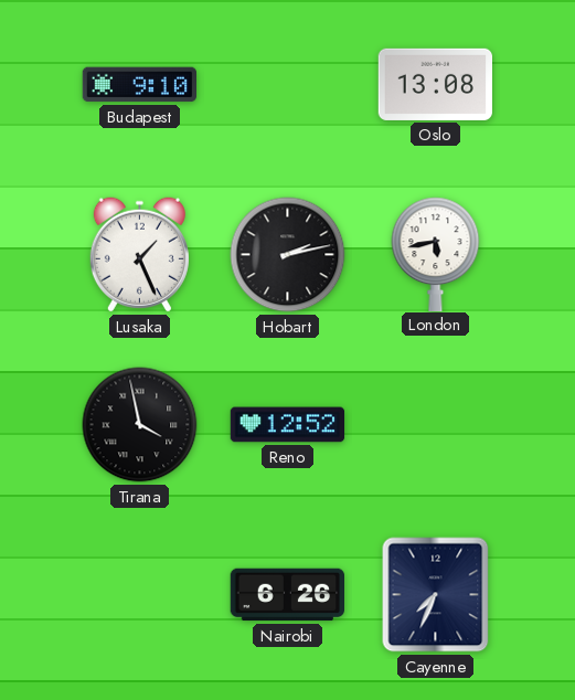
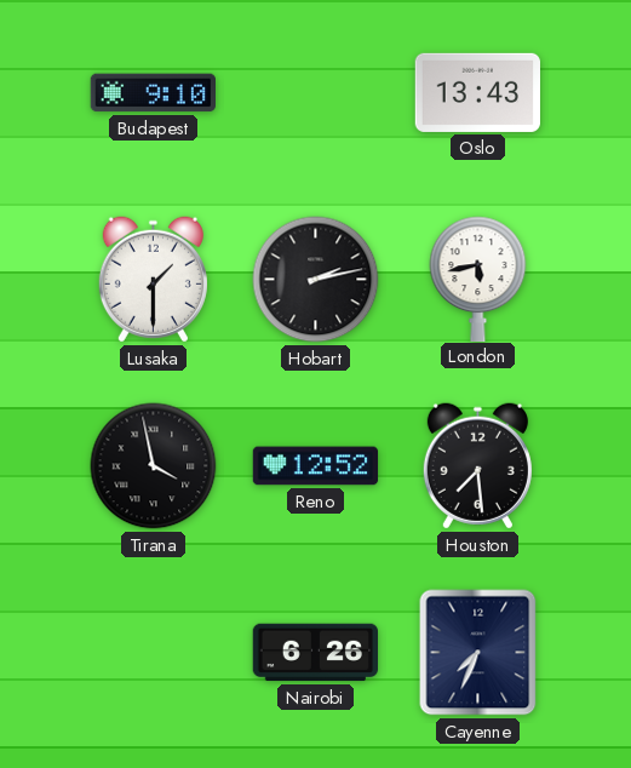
Oslo: 13:08 -> 13:43 (477, 92)
Lusaka: 1:26 -> 1:30 (153, 280)
Houston: none -> 7:29 (477, 466)
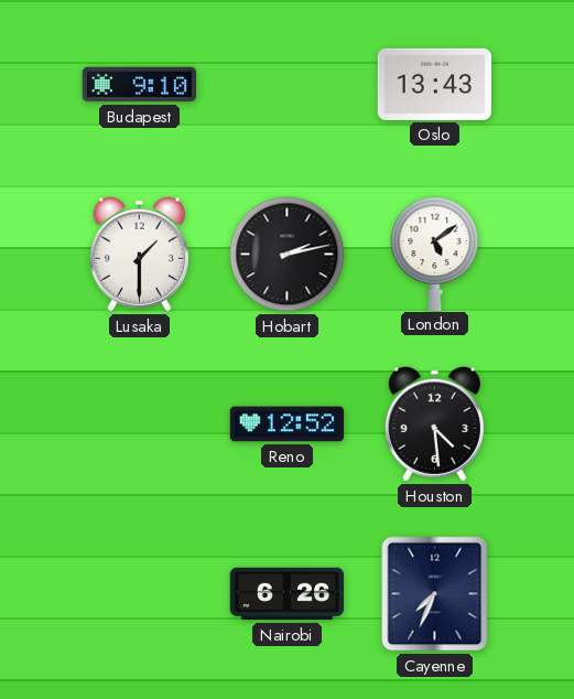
London: 5:43 -> 5:09 (435, 254)
Tirana: 3:58 -> none (154, 466)
Houston: 7:29 -> 4:29 (434, 424)
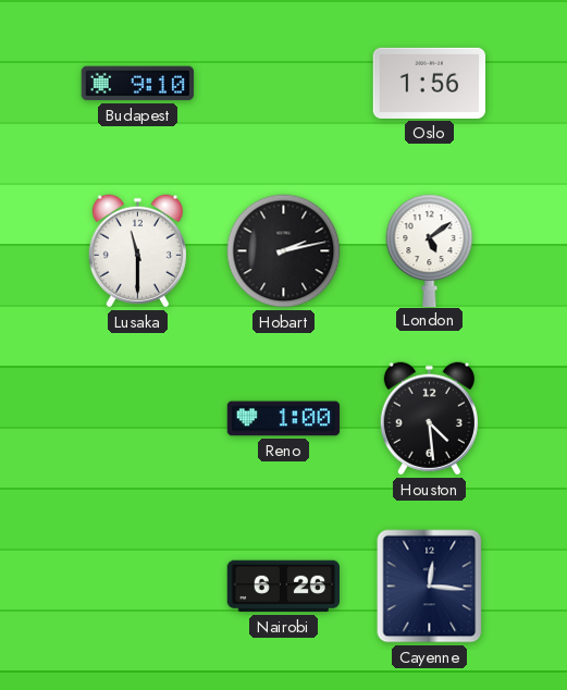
Oslo: 13:43 -> 1:56 (429, 83)
Lusaka: 1:30 -> 11:30 (137, 251)
Reno: 12:52 -> 1:00 (284, 419)
Cayenne: 7:34 -> 12:16 (430, 587)
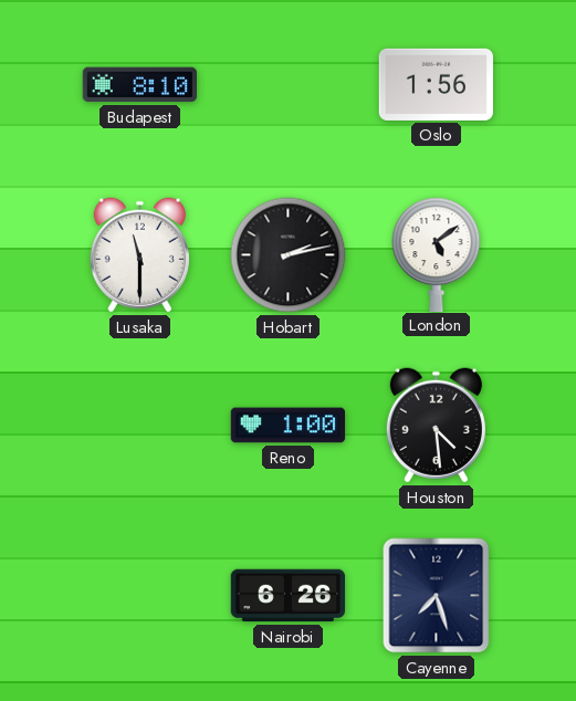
Budapest: 9:10 -> 8:10 (139, 85)
Cayenne: 12:16 -> 7:27 (437, 596)
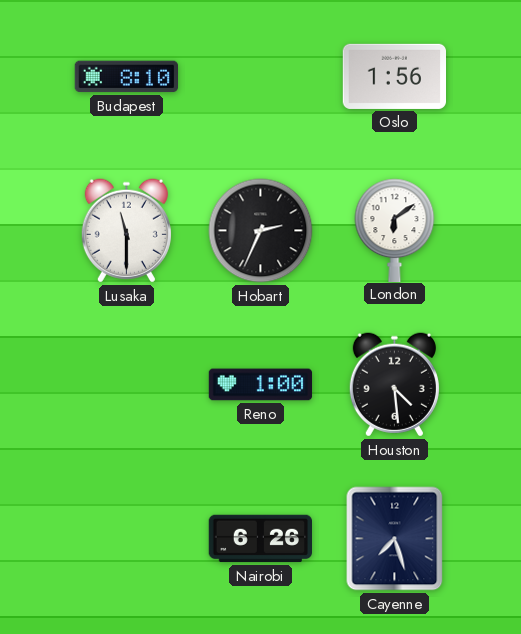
Hobart: 2:13 -> 2:34 (261, 231)
London: 5:09 -> 6:09 (395, 230)
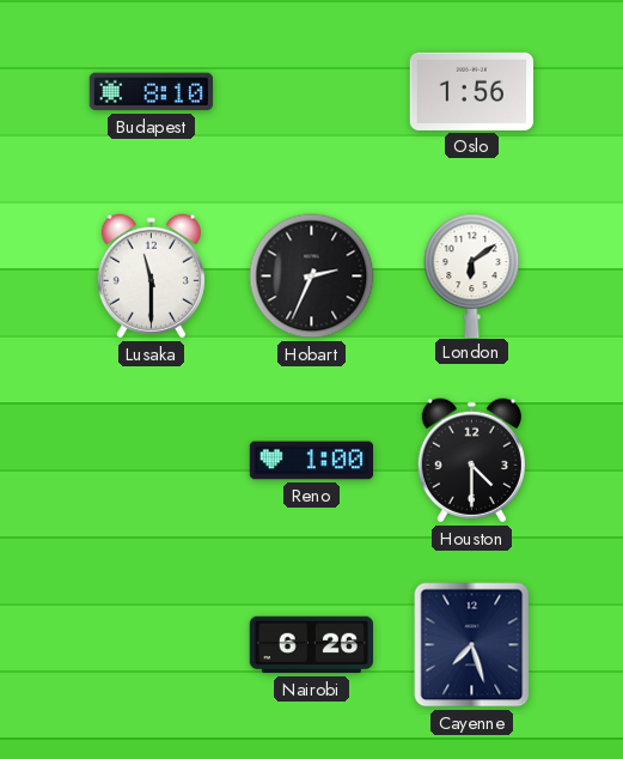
Houston: 4:29 -> 4:30 (471, 461)
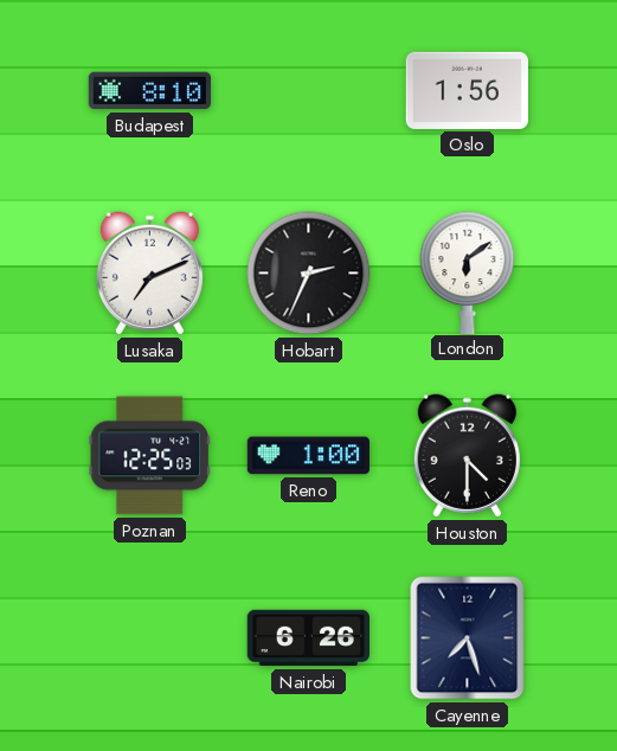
Lusaka: 11:30 -> 7:11 (149, 274)
Poznan: none -> 12:25 (149, 456)
